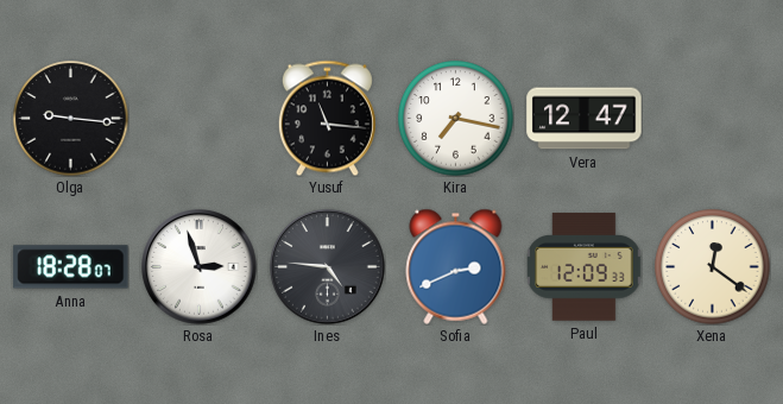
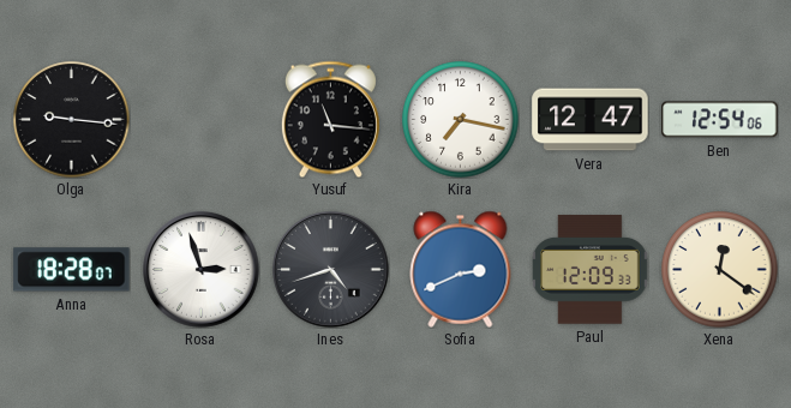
Ben: none -> 12:54 (720, 120)
Ines: 4:46 -> 4:42 (331, 270)
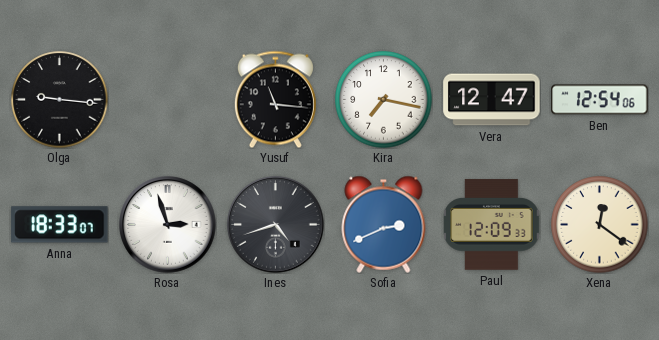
Anna: 18:28 -> 18:33 (60, 225)
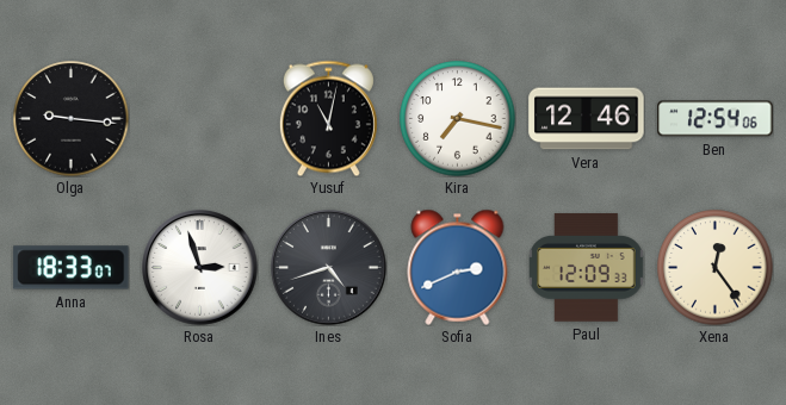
Yusuf: 11:16 -> 11:02 (328, 118)
Vera: 12:47 -> 12:46 (587, 119)
Xena: 12:21 -> 12:24 (716, 268)
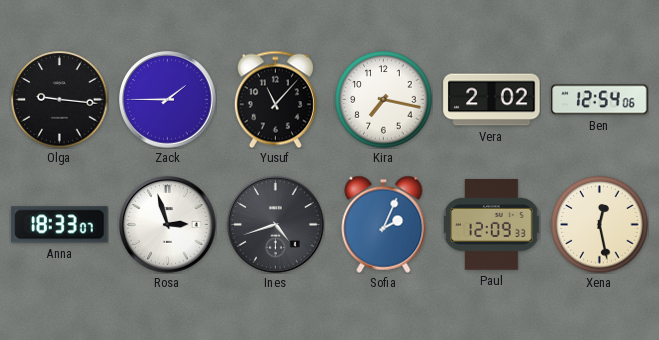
Zack: none -> 1:45 (168, 100)
Yusuf: 11:02 -> 11:07 (275, 99)
Vera: 12:46 -> 2:02 (492, 100)
Sofia: 2:41 -> 2:04 (384, 224)
Xena: 12:24 -> 12:28 (600, 225)
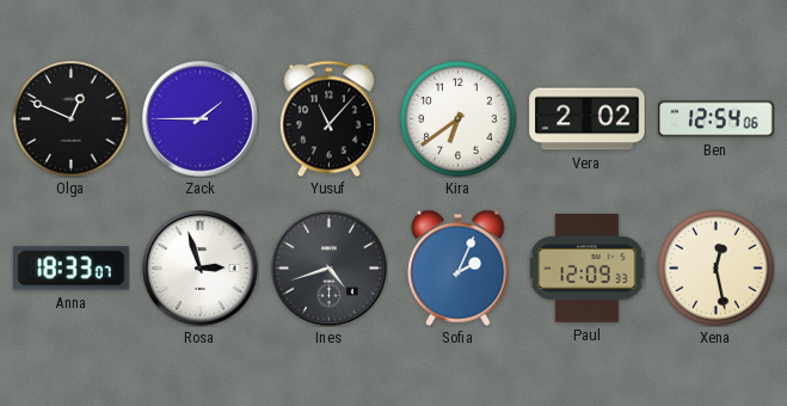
Olga: 9:16 -> 12:49 (72, 119)
Kira: 7:17 -> 6:39 (459, 119)
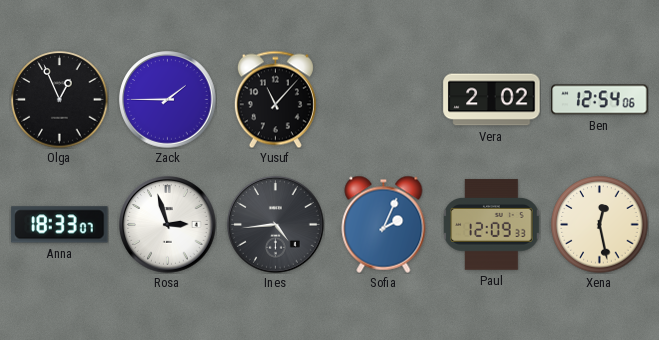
Olga: 12:49 -> 12:56 (60, 100)
Kira: 6:39 -> none (459, 119)
Ines: 4:42 -> 4:44 (276, 225)
